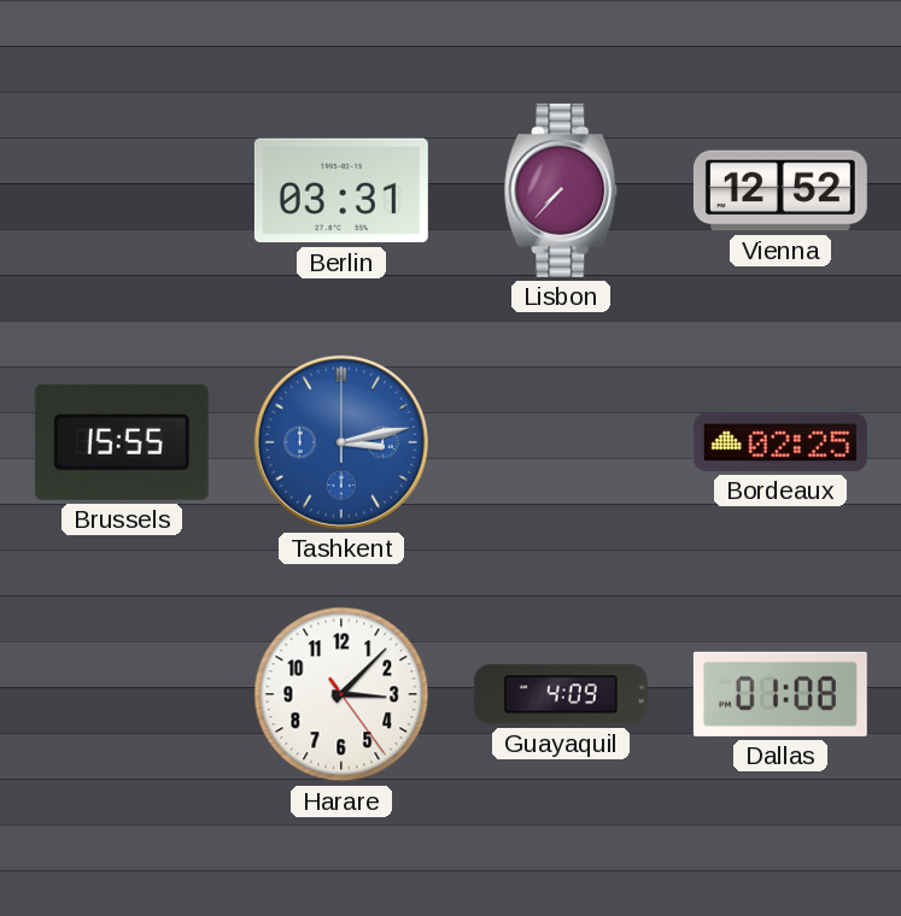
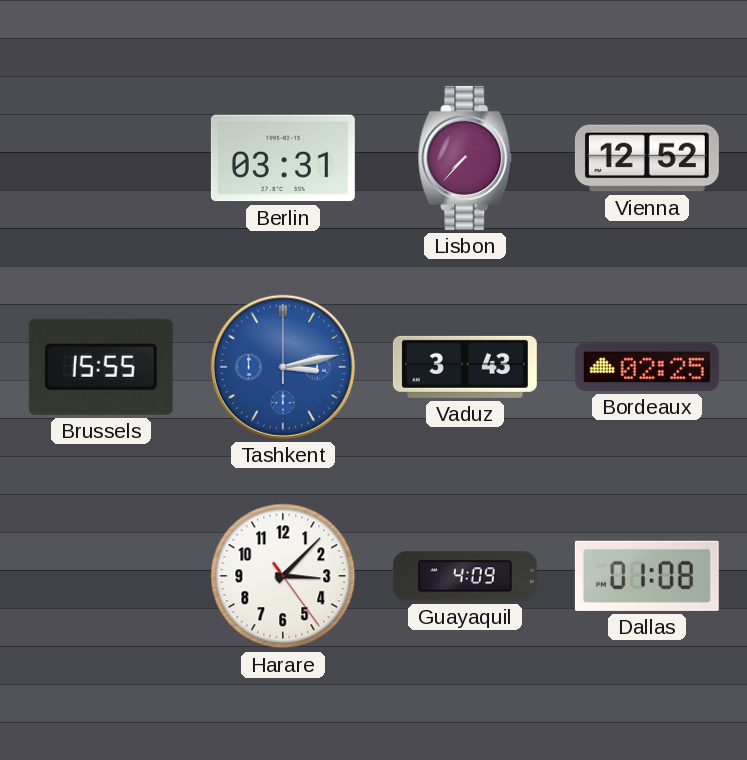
Vaduz: none -> 3:43 (465, 367)
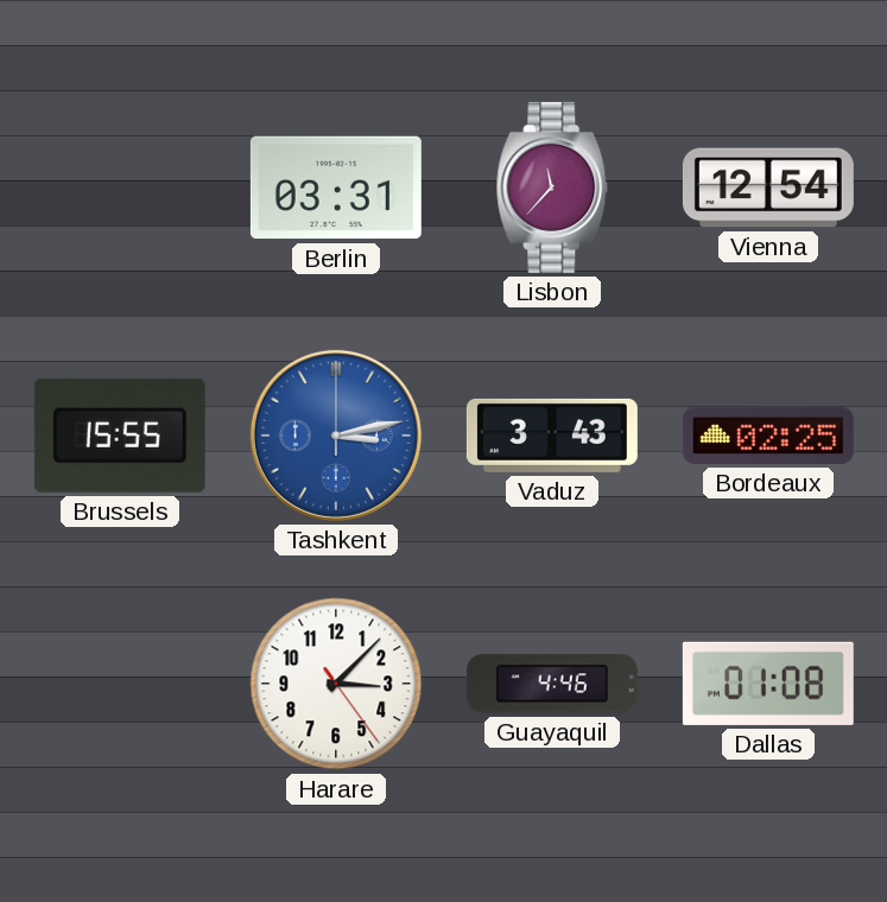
Lisbon: 7:37 -> 11:37 (552, 188)
Vienna: 12:52 -> 12:54 (768, 188)
Guayaquil: 4:09 -> 4:46 (552, 684)
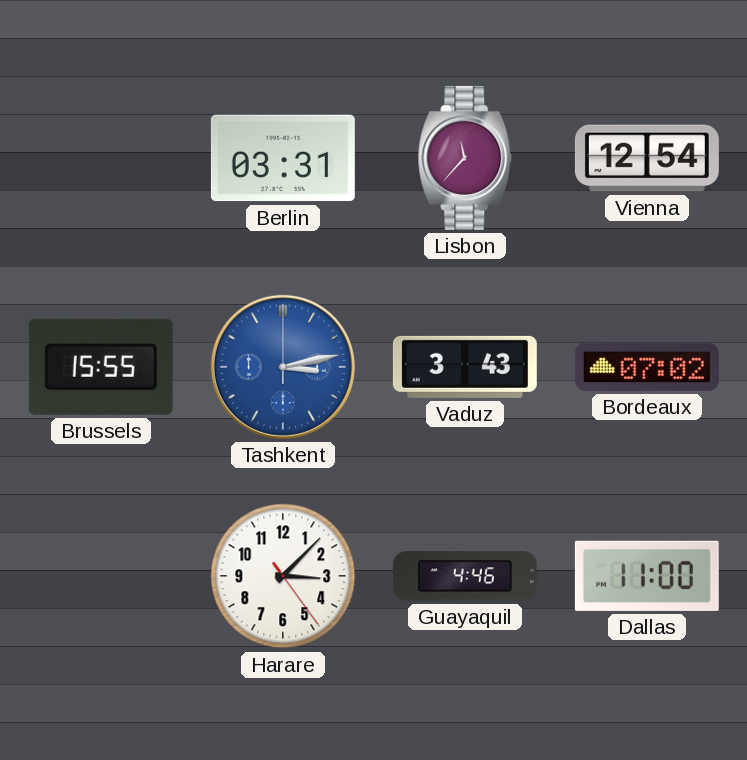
Bordeaux: 02:25 -> 07:02 (647, 367)
Dallas: 01:08 -> 11:00 (647, 576)
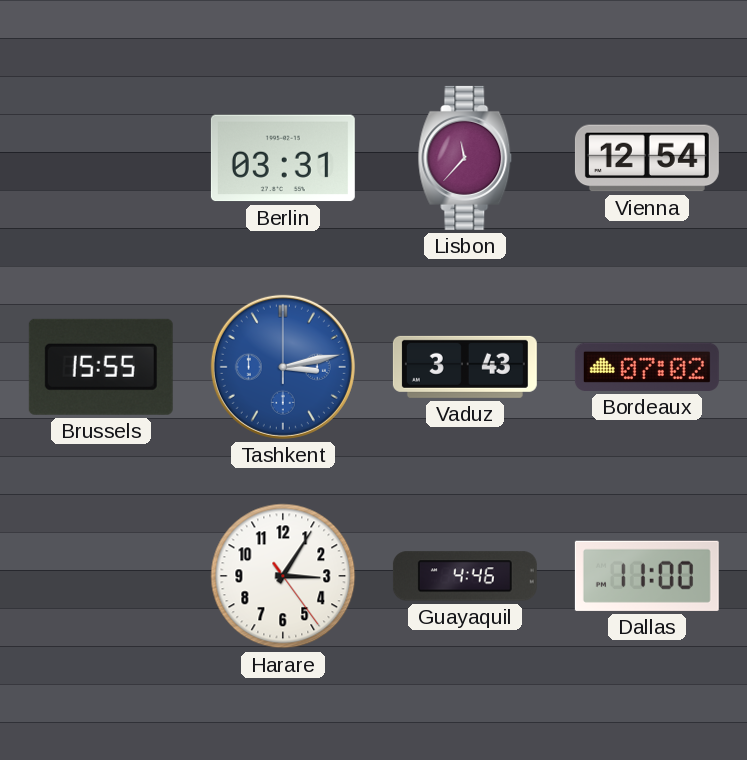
Harare: 3:07 -> 3:05 (283, 576)
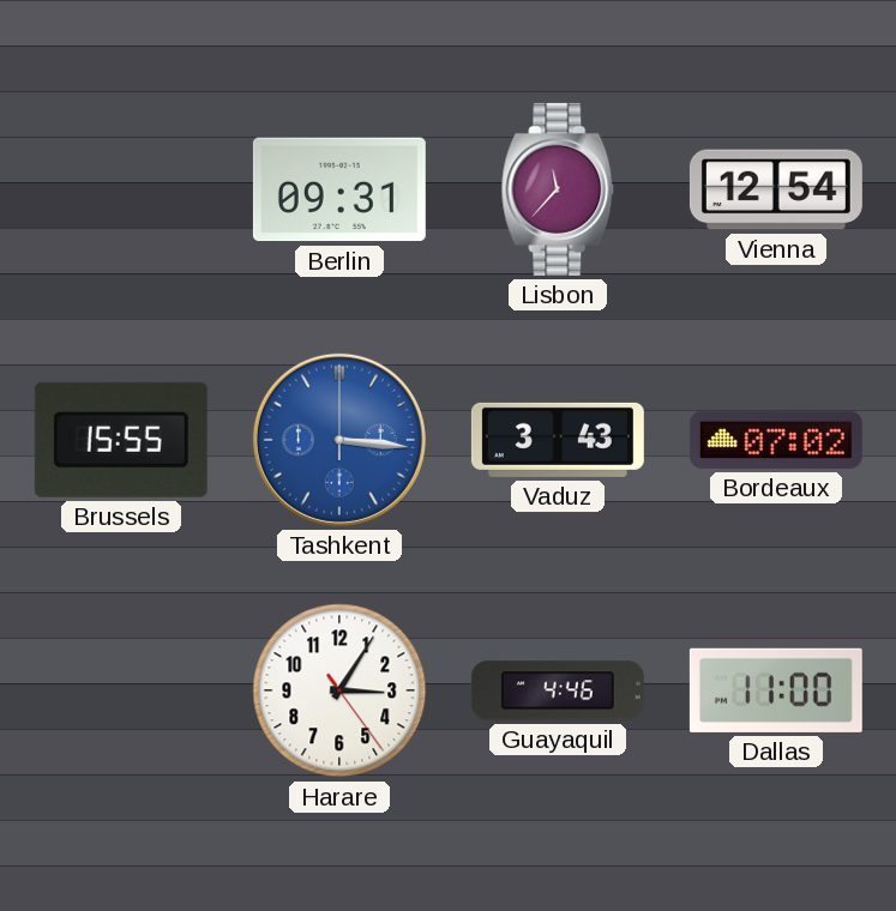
Berlin: 03:31 -> 09:31 (339, 189)
Tashkent: 3:13 -> 3:16 (339, 440)
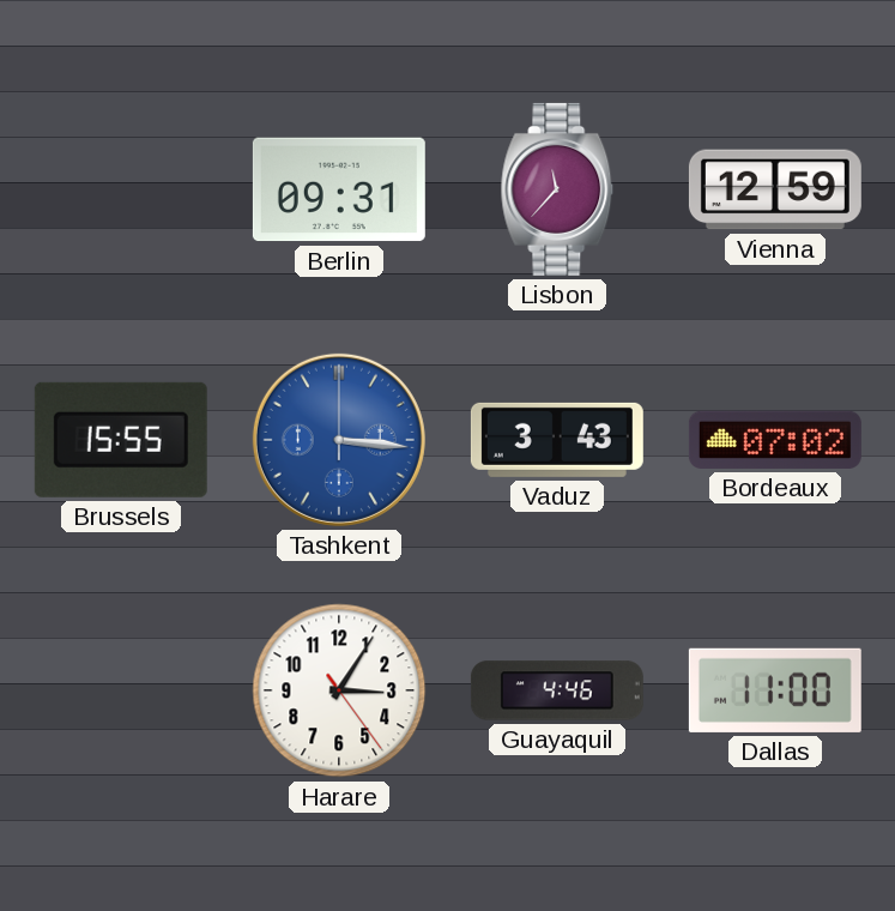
Vienna: 12:54 -> 12:59 (775, 189)
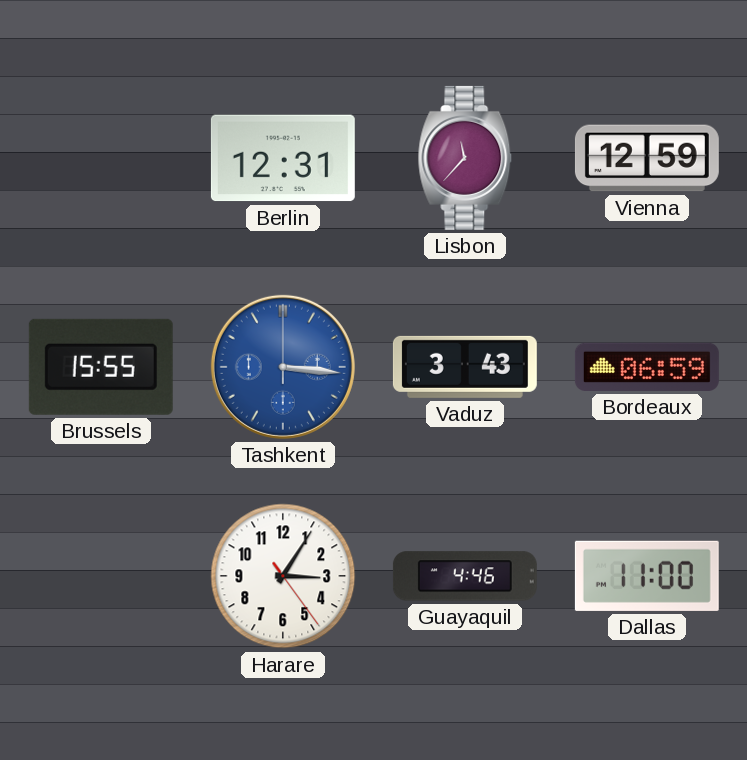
Berlin: 09:31 -> 12:31 (283, 158)
Bordeaux: 07:02 -> 06:59 (647, 367)
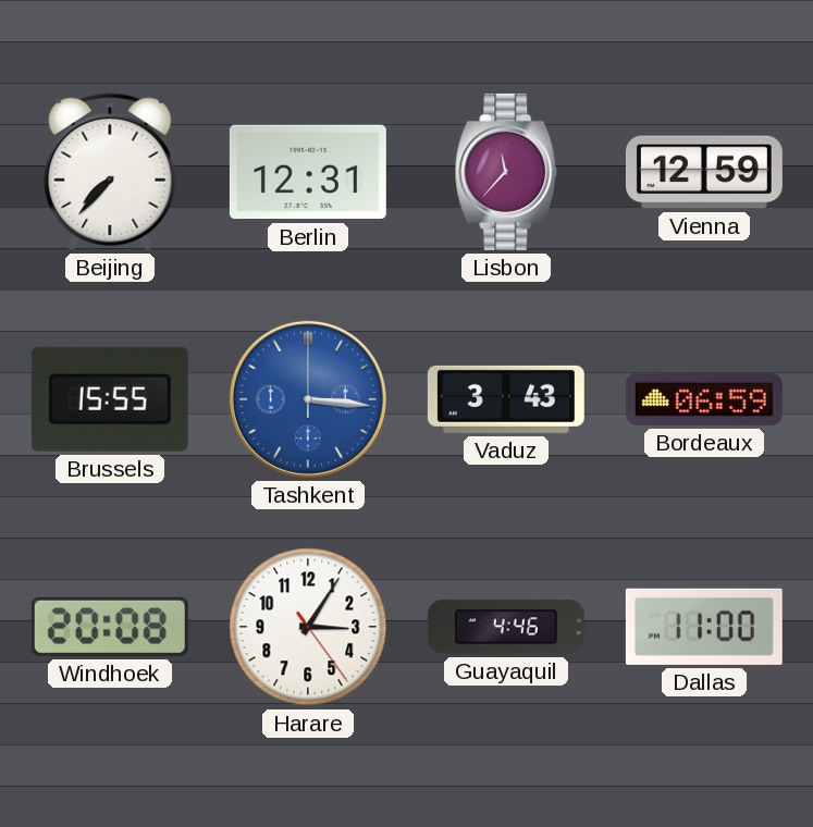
Beijing: none -> 7:37 (110, 172)
Windhoek: none -> 20:08 (110, 627)
